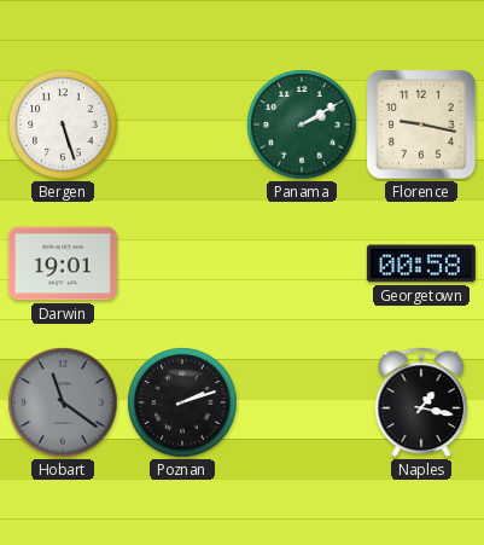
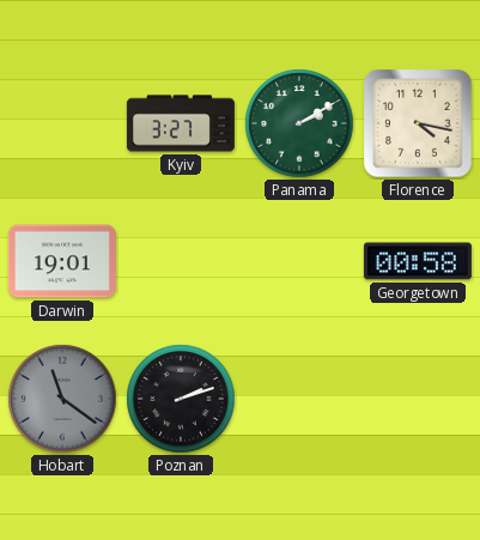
Bergen: 5:27 -> none (63, 124)
Kyiv: none -> 3:27 (181, 123)
Florence: 9:17 -> 4:17 (418, 123)
Naples: 1:17 -> none (421, 402)
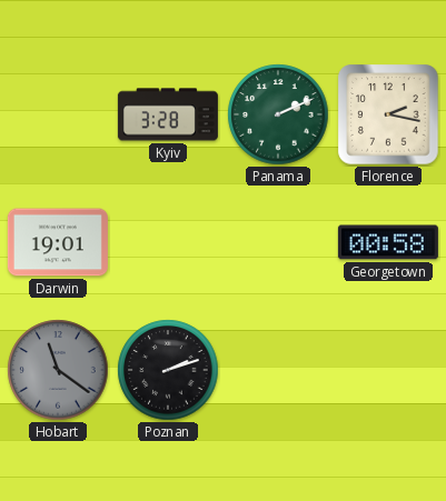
Kyiv: 3:27 -> 3:28 (168, 114)
Panama: 2:10 -> 2:11 (278, 114)
Florence: 4:17 -> 2:17 (388, 114)
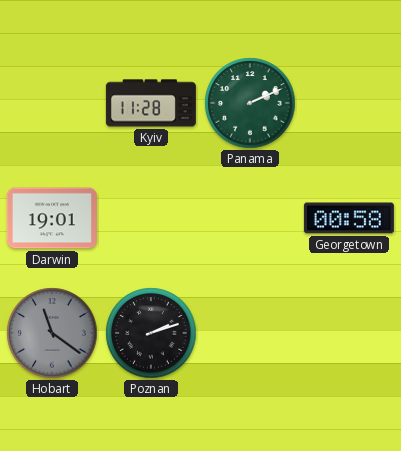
Kyiv: 3:28 -> 11:28 (151, 103)
Florence: 2:17 -> none (388, 114)
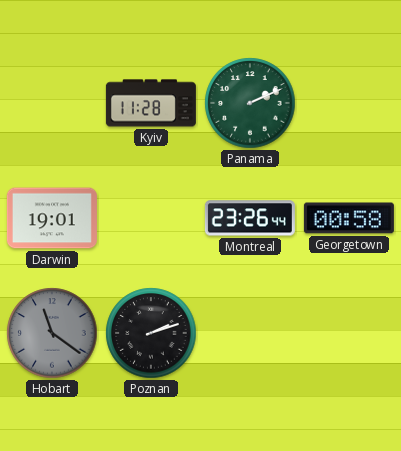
Montreal: none -> 23:26 (250, 218)
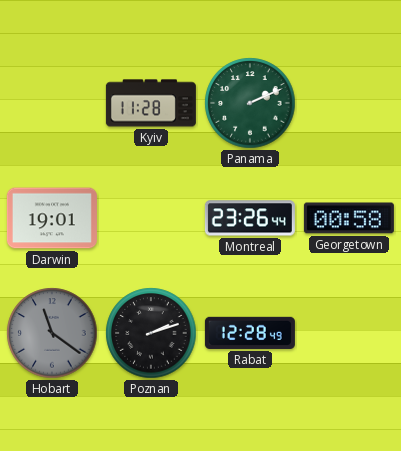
Rabat: none -> 12:28 (250, 333)
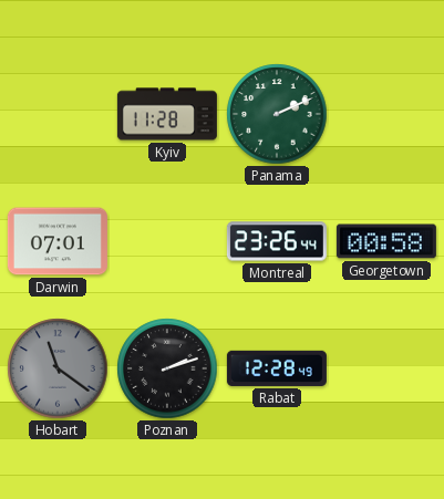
Darwin: 19:01 -> 07:01 (58, 241)
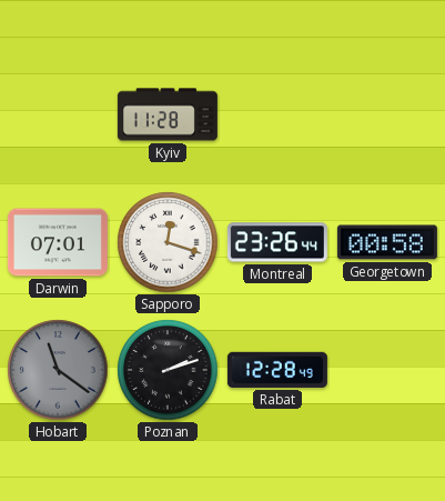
Panama: 2:11 -> none (277, 114)
Sapporo: none -> 12:18 (168, 242)
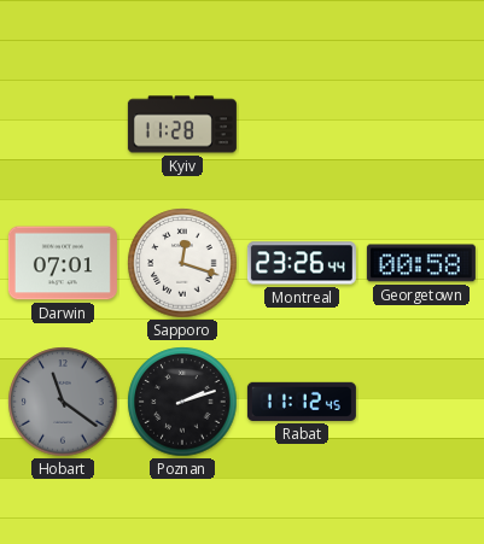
Rabat: 12:28 -> 11:12 (302, 402)
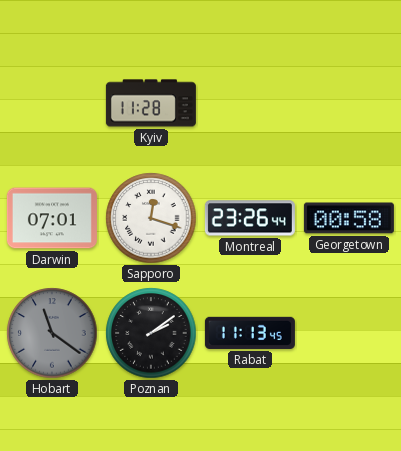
Poznan: 2:12 -> 2:09 (151, 333)
Rabat: 11:12 -> 11:13 (250, 333)
